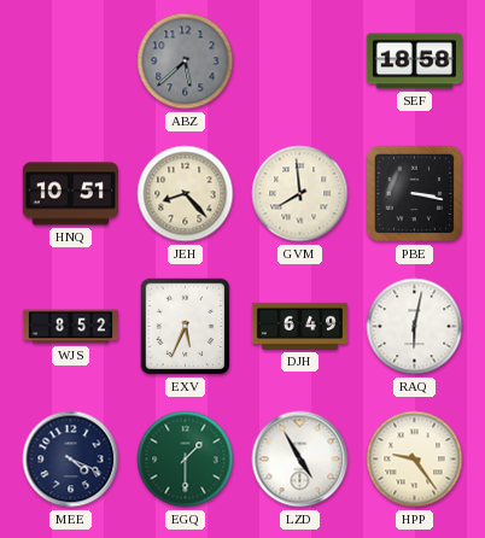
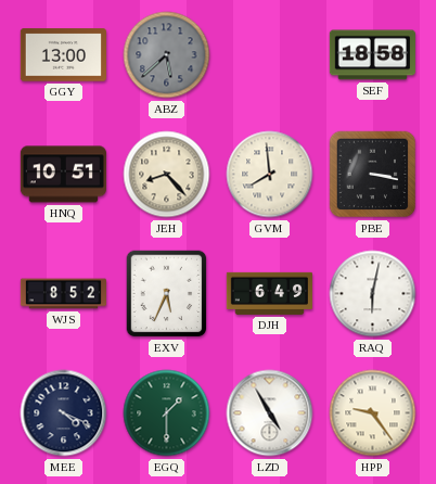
GGY: none -> 13:00 (63, 55)
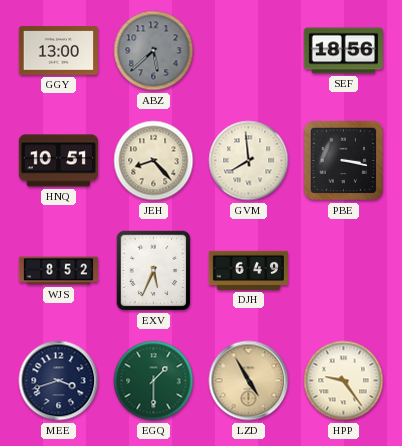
SEF: 18:58 -> 18:56 (343, 51)
RAQ: 6:02 -> none (373, 294)
MEE: 4:19 -> 3:42 (59, 381)
LZD dial: white -> champagne (249, 381)
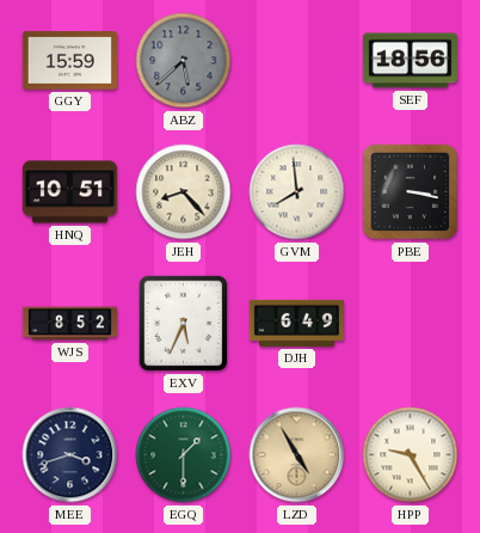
GGY: 13:00 -> 15:59 (69, 61)
HPP: 9:24 -> 9:25 (411, 455)
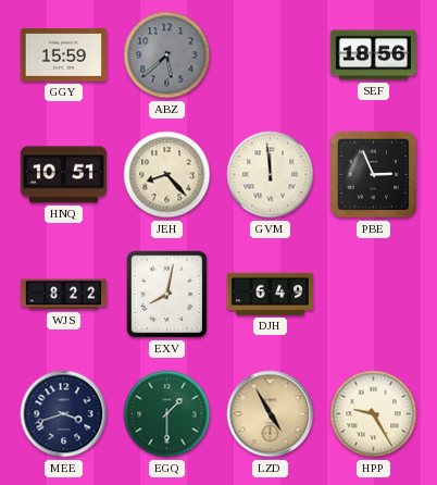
GVM: 7:59 -> 11:59 (271, 175)
PBE: 3:17 -> 2:56 (374, 175)
WJS: 8:52 -> 8:22 (63, 295)
EXV: 5:34 -> 8:02 (167, 295)
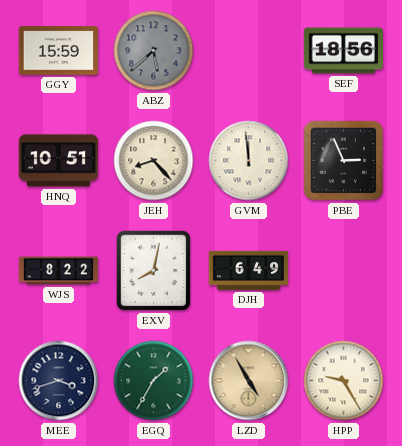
EGQ: 1:30 -> 1:35 (154, 381)
